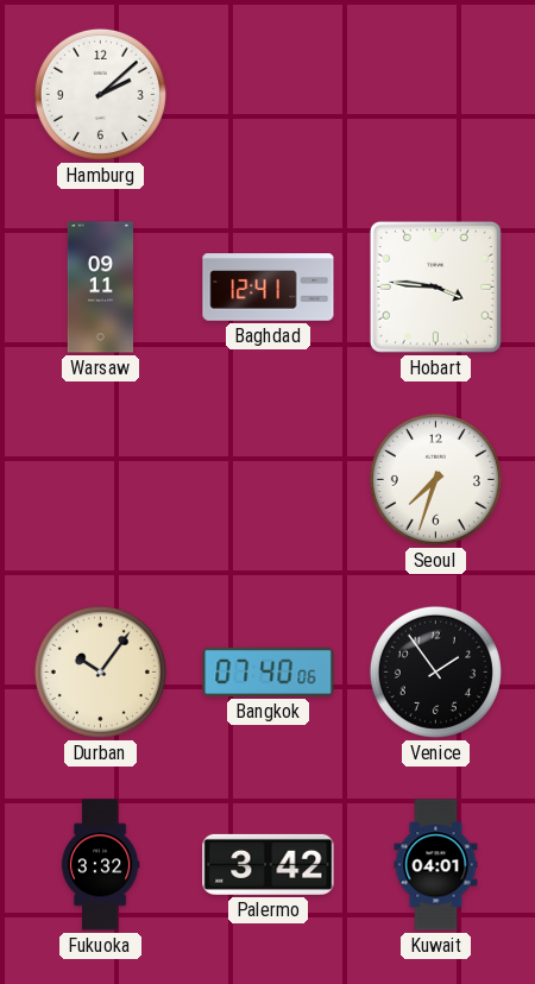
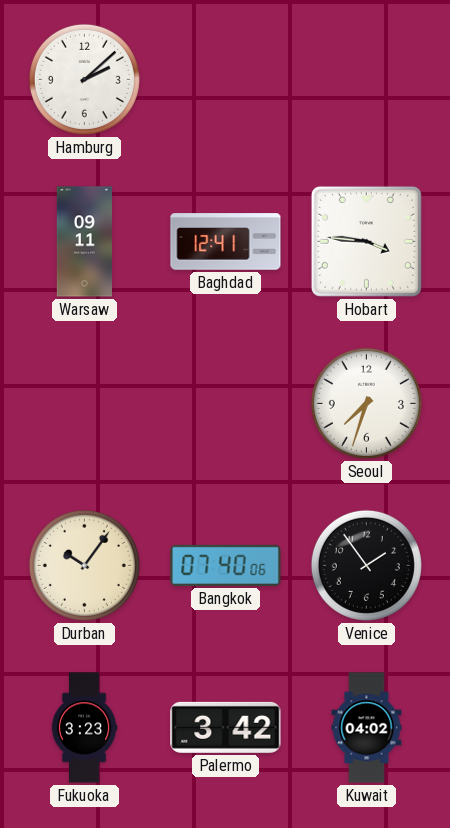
Fukuoka: 3:32 -> 3:23 (84, 728)
Kuwait: 04:01 -> 04:02 (367, 728)
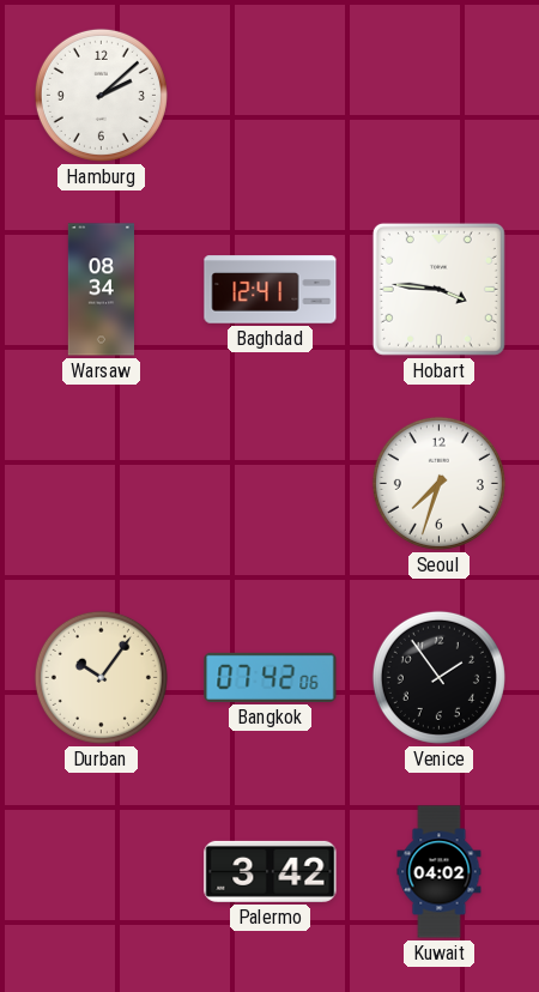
Warsaw: 09:11 -> 08:34 (101, 290)
Bangkok: 07:40 -> 07:42 (271, 677)
Fukuoka: 3:23 -> none (84, 728)
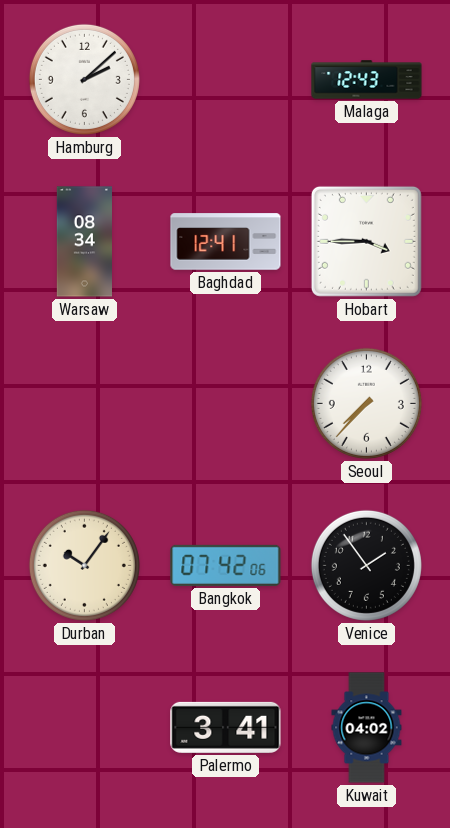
Malaga: none -> 12:43 (367, 80)
Hobart: 3:46 -> 3:45 (366, 241)
Seoul: 7:33 -> 7:37 (366, 403)
Palermo: 3:42 -> 3:41 (226, 727)
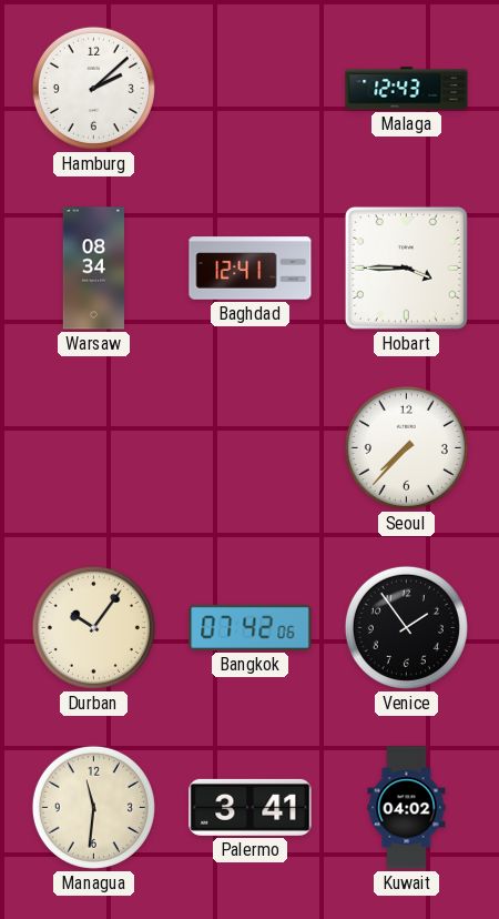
Managua: none -> 11:31 (93, 807)
